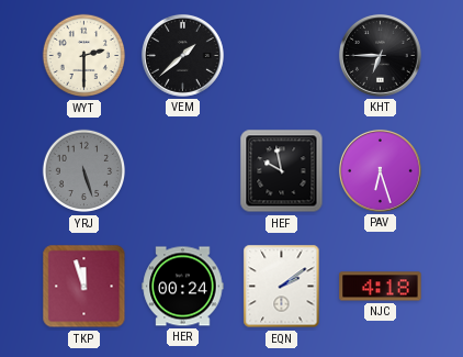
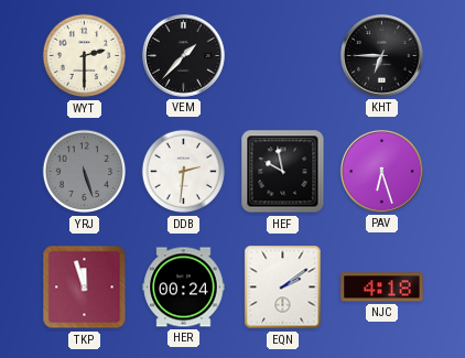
VEM: 1:38 -> 1:37 (183, 55)
DDB: none -> 2:31 (184, 172)
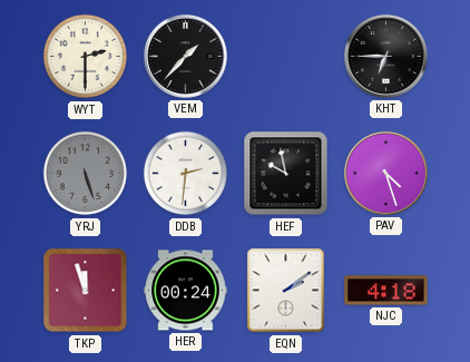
PAV: 6:27 -> 4:27 (385, 173)
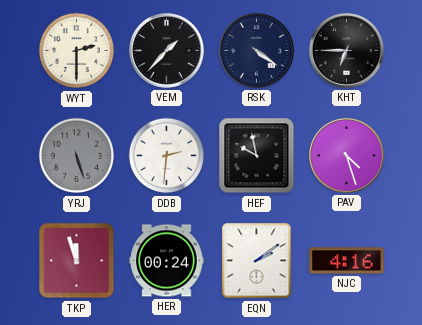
RSK: none -> 4:21 (256, 50)
NJC: 4:18 -> 4:16 (347, 261)
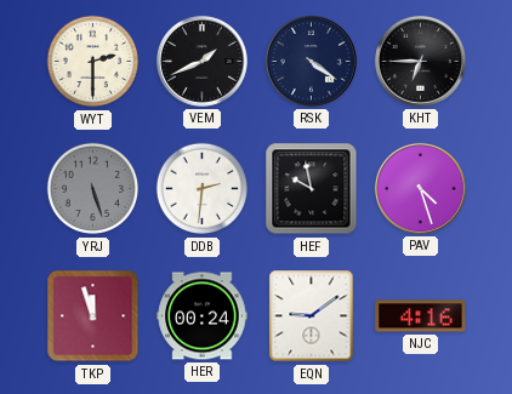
VEM: 1:37 -> 1:41 (201, 61)
EQN: 2:09 -> 9:09 (312, 316)
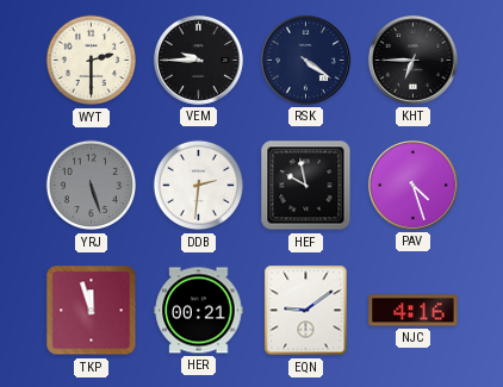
VEM: 1:41 -> 9:45 (198, 60)
HER: 00:24 -> 00:21 (199, 311)
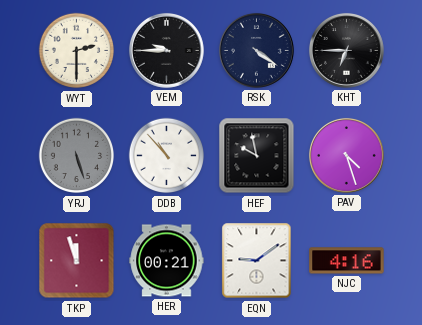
DDB: 2:31 -> 10:53 (167, 156)
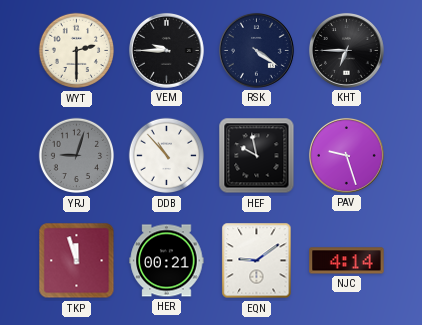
YRJ: 5:27 -> 9:03 (77, 156)
PAV: 4:27 -> 9:27 (346, 155)
NJC: 4:16 -> 4:14 (347, 261)
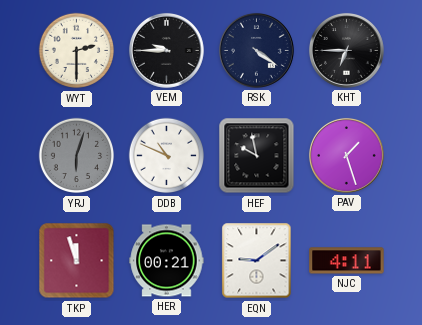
YRJ: 9:03 -> 6:03 (77, 156)
DDB: 10:53 -> 10:49 (167, 156)
PAV: 9:27 -> 1:27 (346, 155)
NJC: 4:14 -> 4:11 (347, 261)
